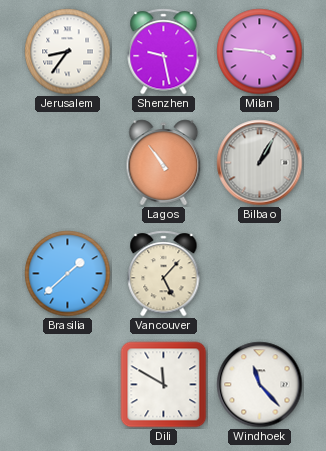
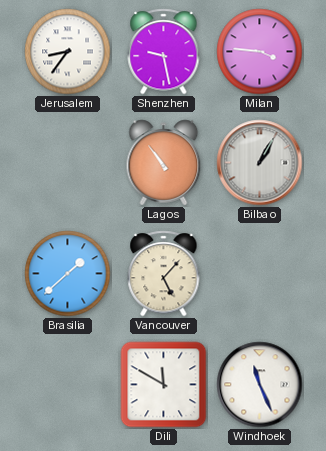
Windhoek: 11:23 -> 11:26 (260, 385)
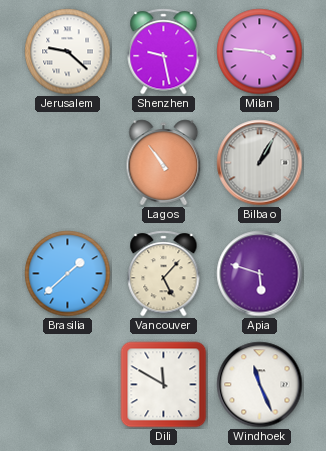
Jerusalem: 8:36 -> 9:22 (68, 52)
Apia: none -> 5:48 (260, 274)
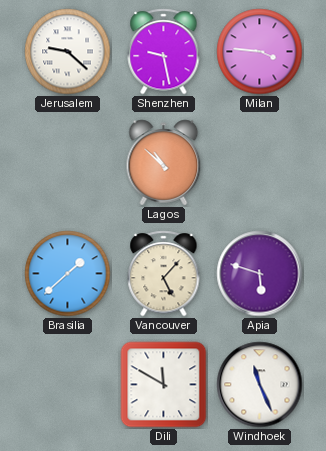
Lagos: 10:54 -> 10:52 (164, 163)
Bilbao: 1:05 -> none (260, 163)
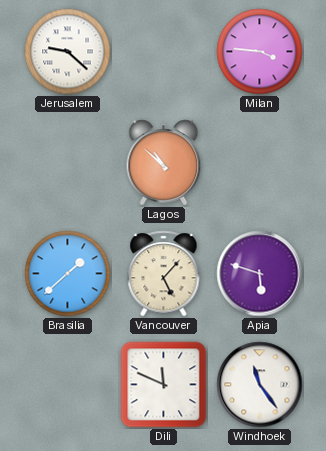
Shenzhen: 9:28 -> none (164, 52)
Dili: 11:50 -> 11:49 (164, 385)
Windhoek: 11:26 -> 11:24 (260, 385)
